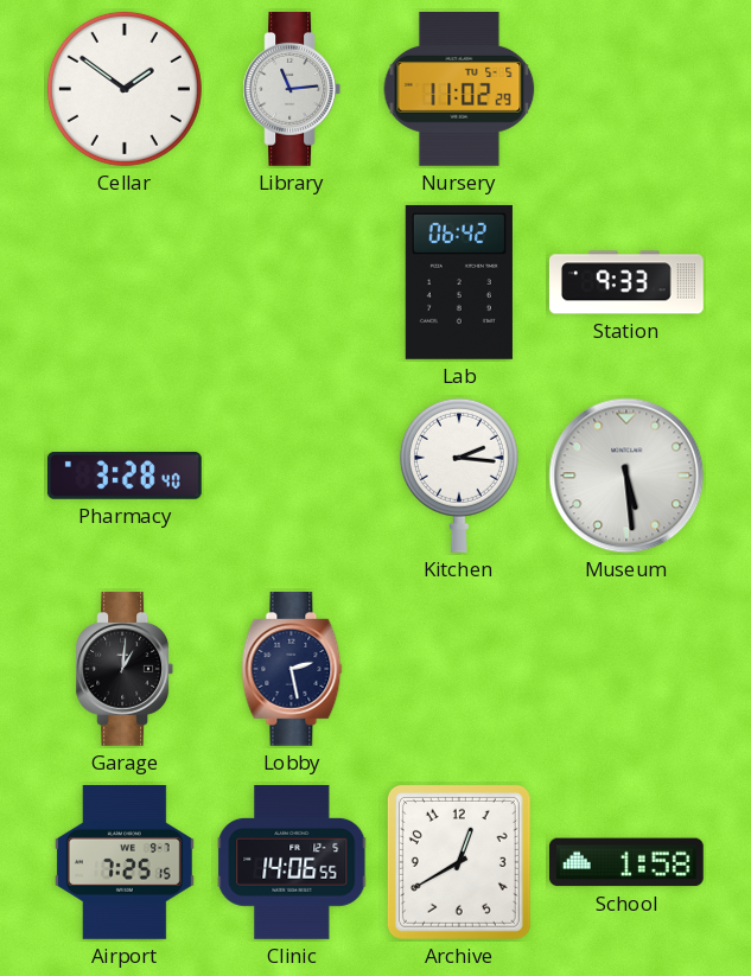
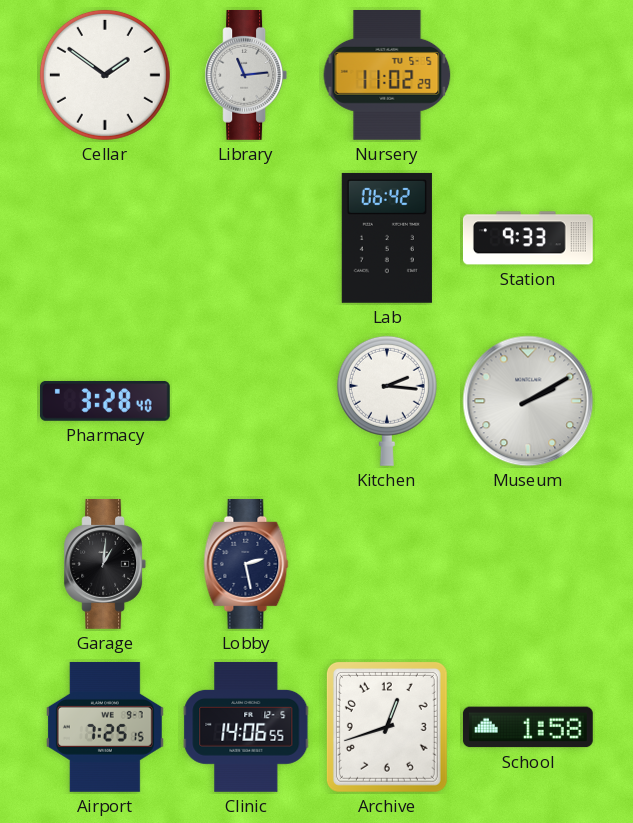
Museum: 5:29 -> 2:10 (528, 401)
Archive: 12:40 -> 12:42 (387, 727)
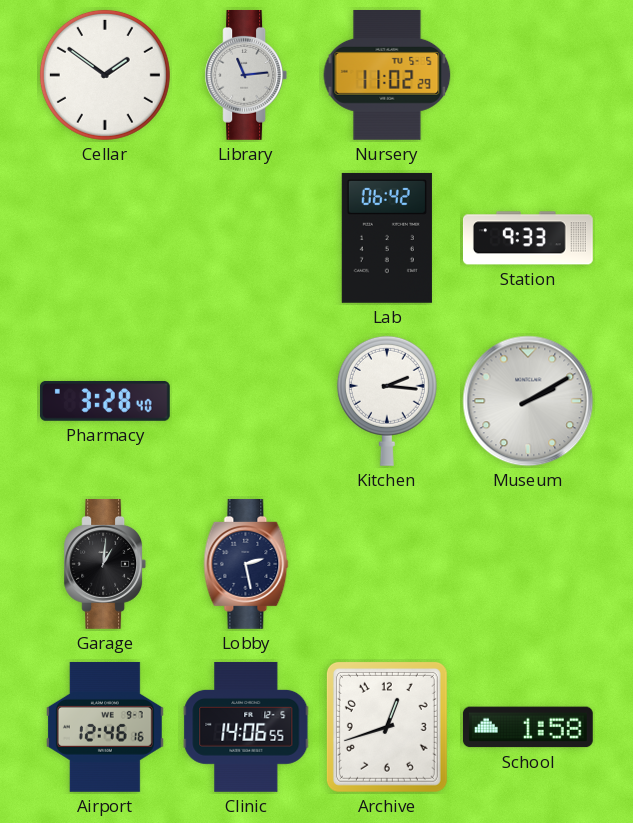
Airport: 7:25 -> 12:46 (105, 727)
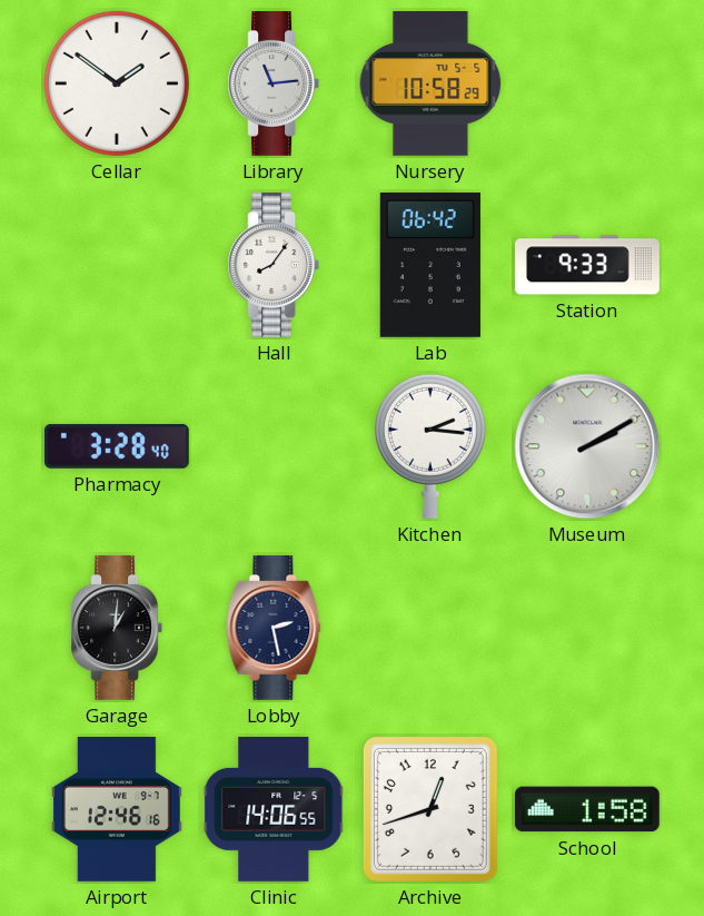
Nursery: 11:02 -> 10:58 (430, 83)
Hall: none -> 8:06 (274, 265)
